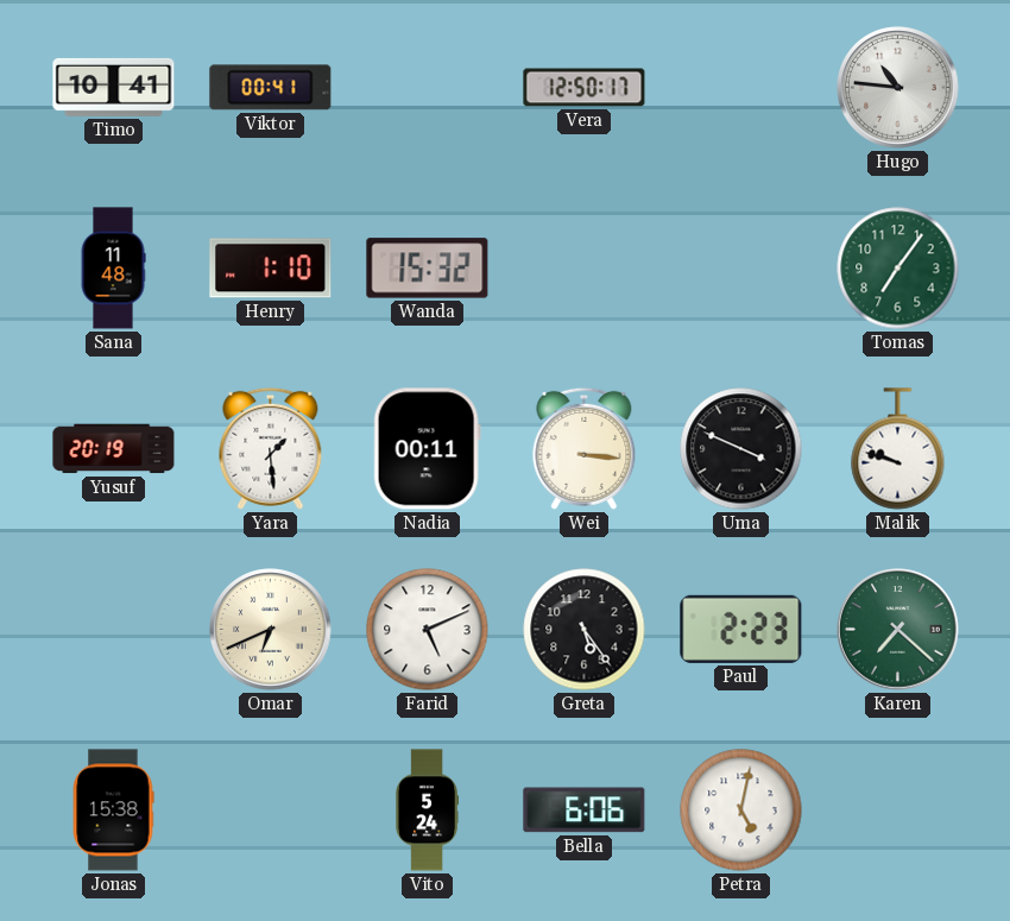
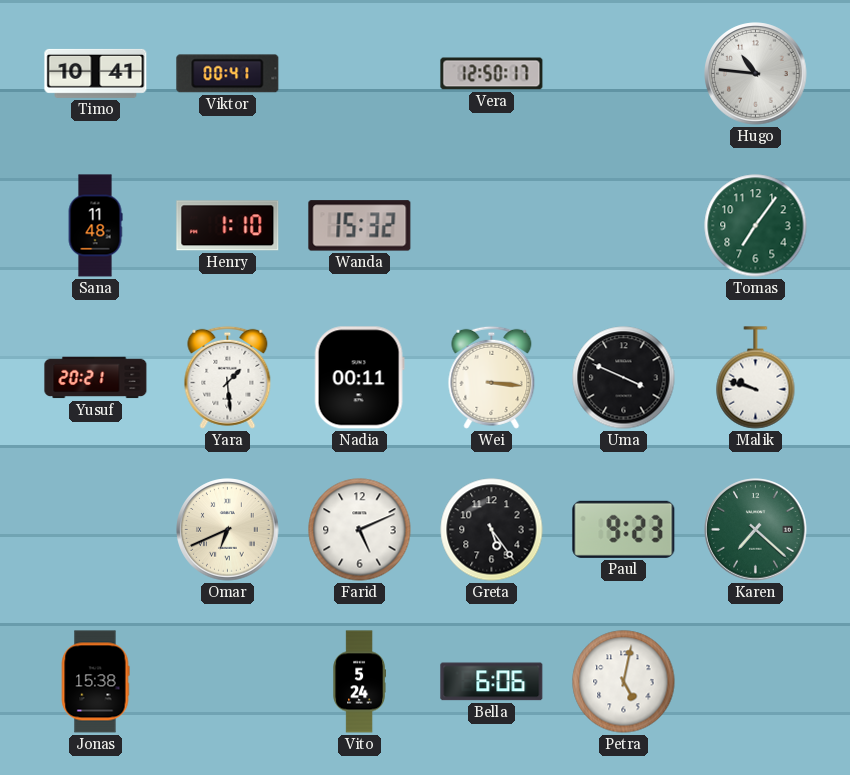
Yusuf: 20:19 -> 20:21 (96, 378)
Paul: 2:23 -> 9:23 (624, 529)
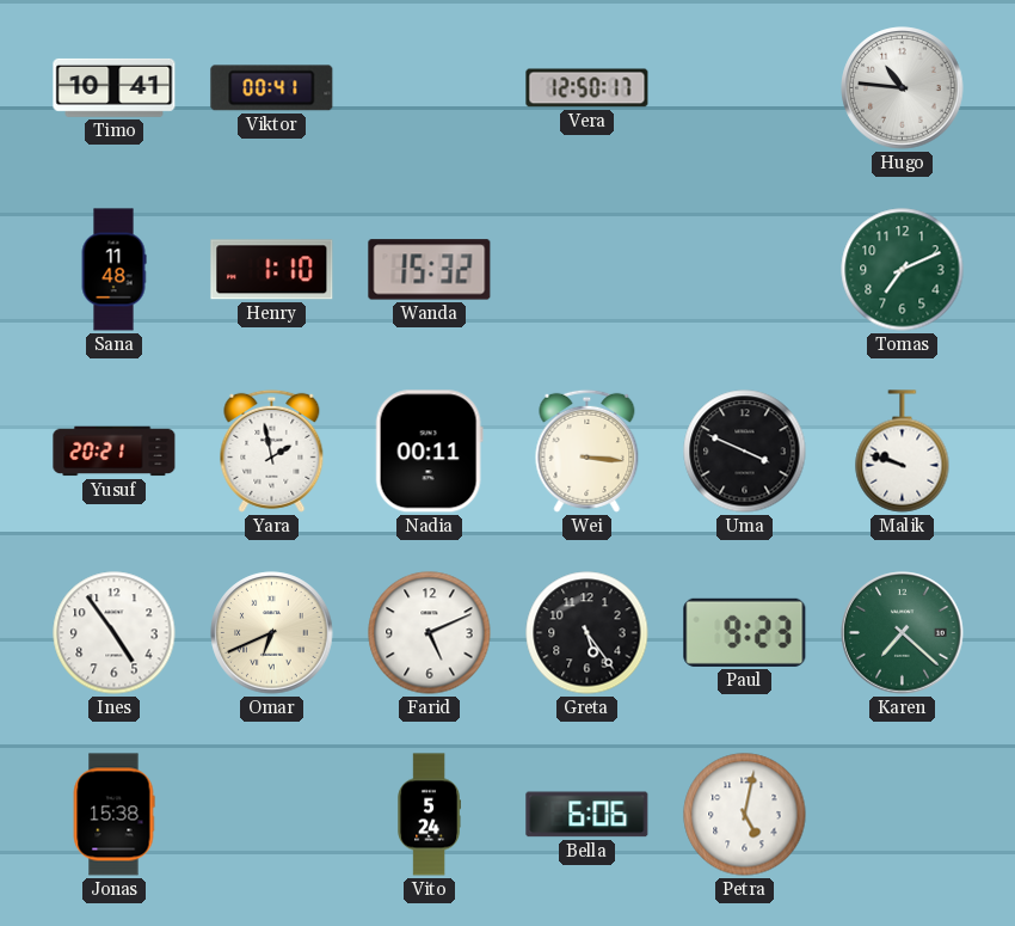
Tomas: 7:06 -> 7:11 (903, 270)
Yara: 1:29 -> 1:58 (272, 450)
Ines: none -> 4:54 (115, 633)
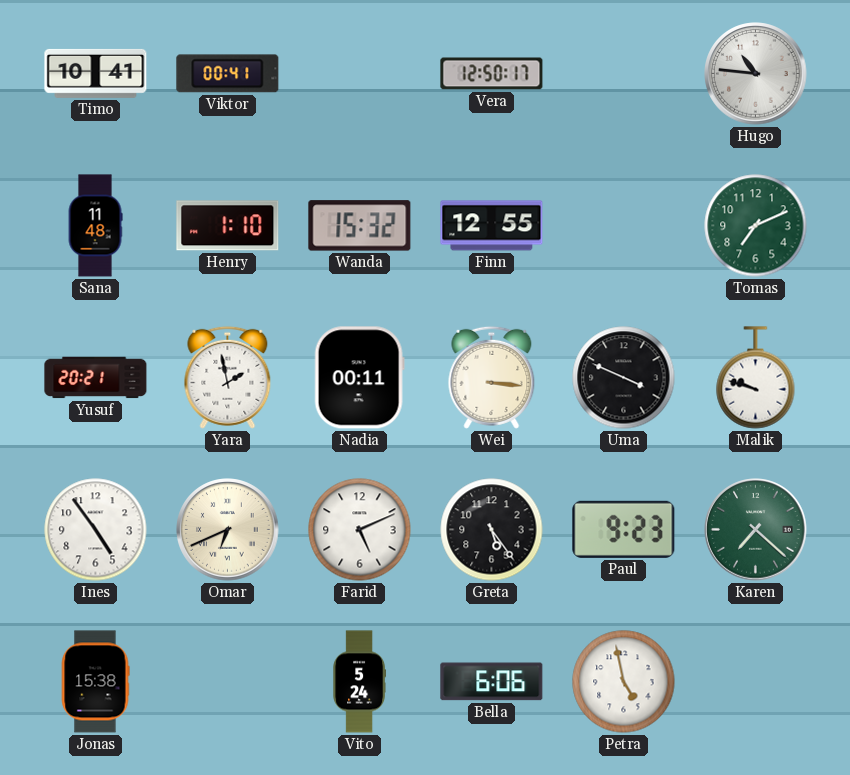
Finn: none -> 12:55 (492, 226)
Petra: 5:02 -> 4:58 (624, 682)
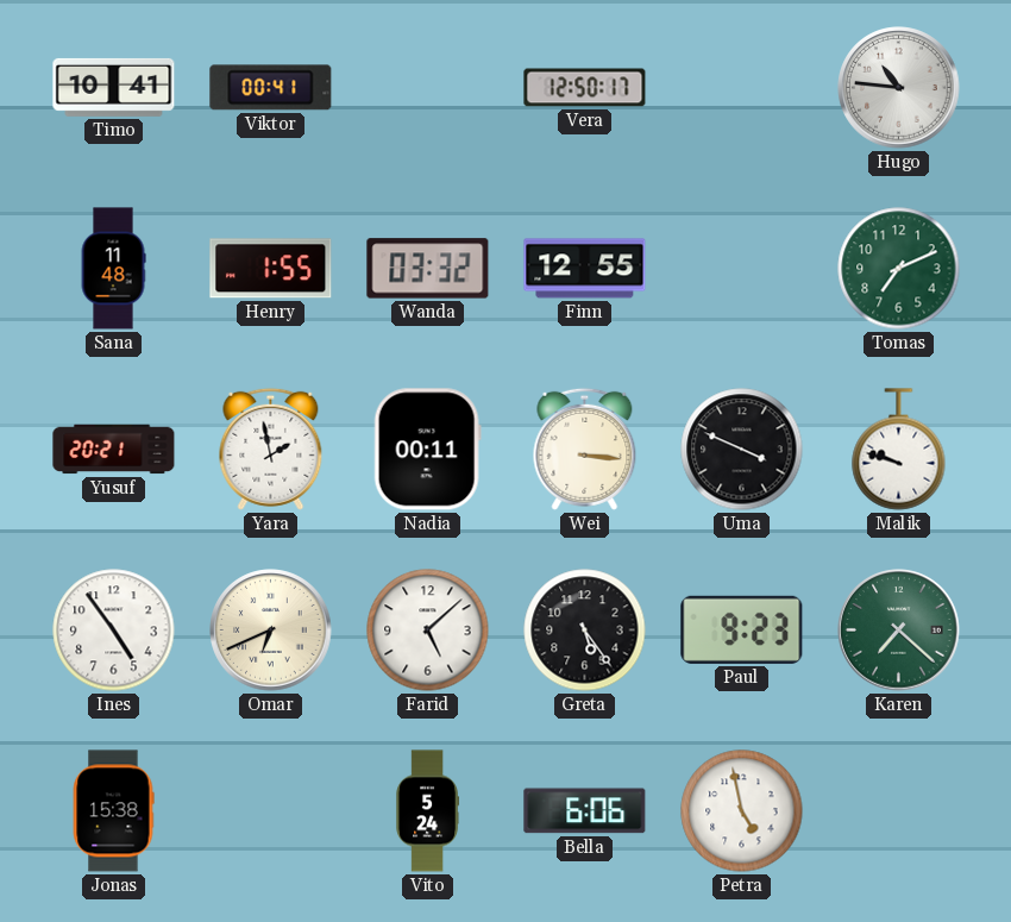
Henry: 1:10 -> 1:55 (271, 269)
Wanda: 15:32 -> 03:32 (428, 269)
Farid: 5:11 -> 5:08 (428, 631)
